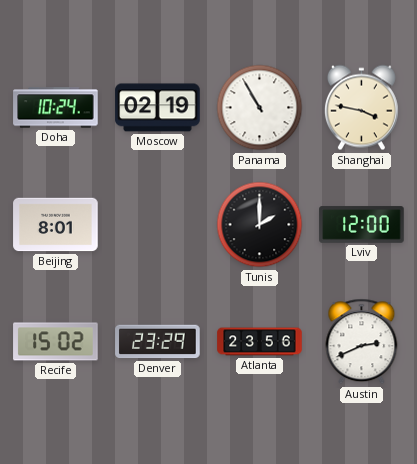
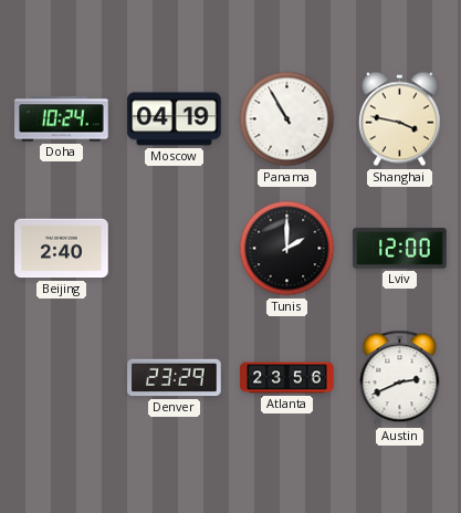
Moscow: 02:19 -> 04:19 (175, 119)
Beijing: 8:01 -> 2:40 (62, 249)
Recife: 15:02 -> none (56, 342)
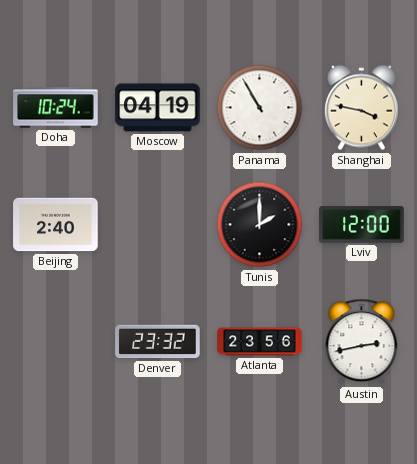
Denver: 23:29 -> 23:32 (158, 342)
Austin: 2:41 -> 2:43 (362, 342)
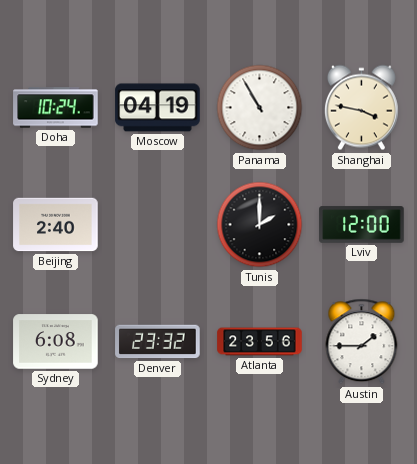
Sydney: none -> 6:08 (56, 342)
Austin: 2:43 -> 1:45 (362, 342)
